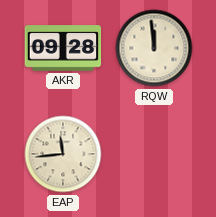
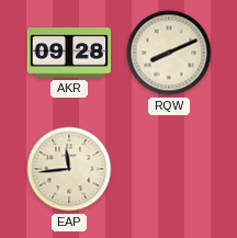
RQW: 11:59 -> 8:11 (169, 53)
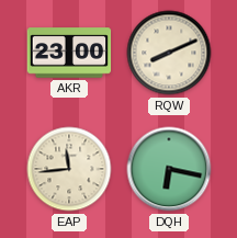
AKR: 09:28 -> 23:00 (69, 53)
DQH: none -> 6:17 (169, 169)
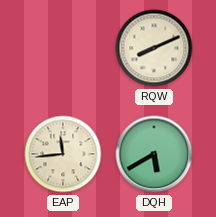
AKR: 23:00 -> none (69, 53)
DQH: 6:17 -> 5:40 (154, 154)
